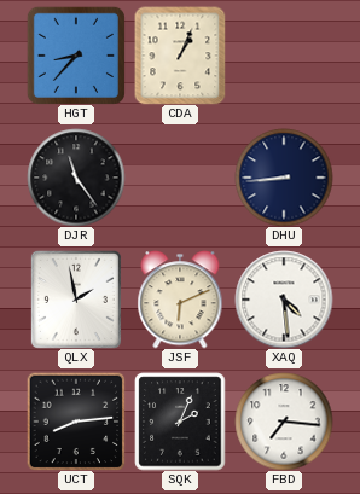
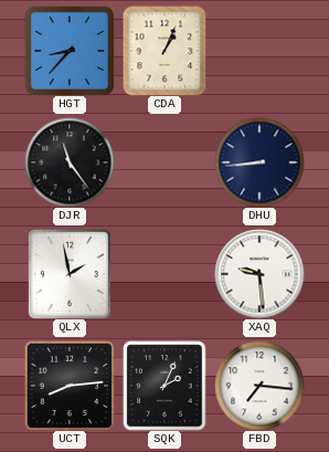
JSF: 6:11 -> none (180, 300)
XAQ: 4:29 -> 9:29 (259, 274)
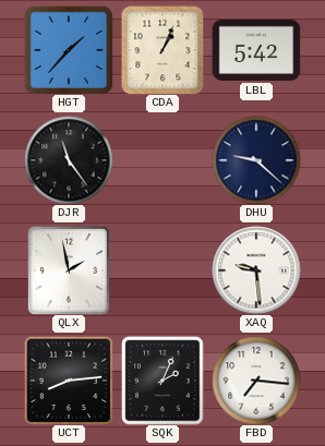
HGT: 8:37 -> 1:37 (69, 50)
LBL: none -> 5:42 (256, 50)
DHU: 8:44 -> 9:22 (256, 160)
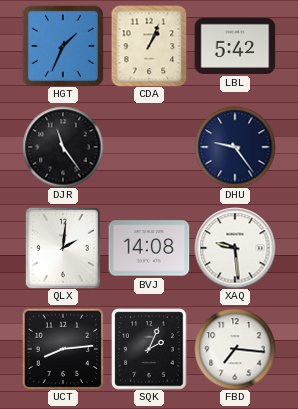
HGT: 1:37 -> 1:34 (63, 46)
DHU: 9:22 -> 9:24 (235, 147)
QLX: 1:58 -> 2:01 (63, 248)
BVJ: none -> 14:08 (149, 248)
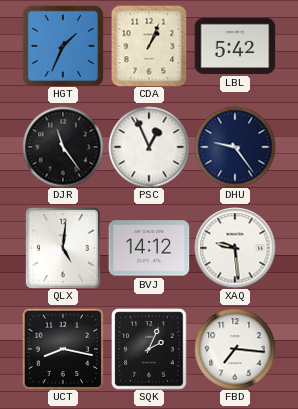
PSC: none -> 12:56 (149, 147)
QLX: 2:01 -> 5:01 (63, 248)
BVJ: 14:08 -> 14:12 (149, 248)
UCT: 8:14 -> 8:17 (63, 349)
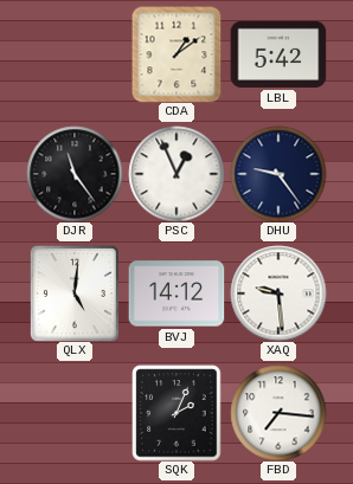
HGT: 1:34 -> none (63, 46)
CDA: 1:04 -> 1:09 (176, 54)
UCT: 8:17 -> none (63, 349)
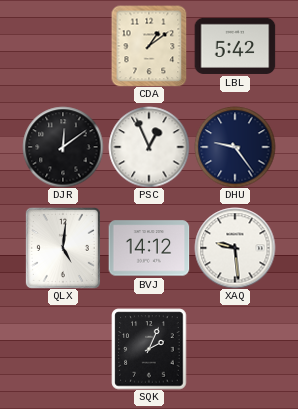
DJR: 11:24 -> 12:09 (63, 147)
FBD: 7:16 -> none (278, 413)
